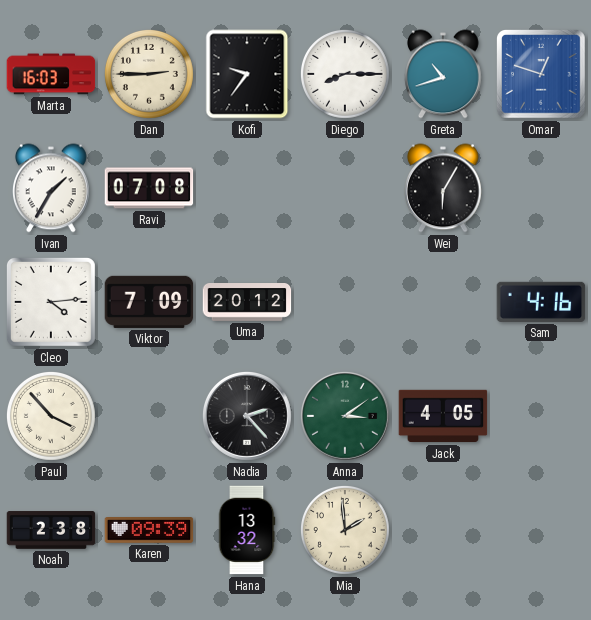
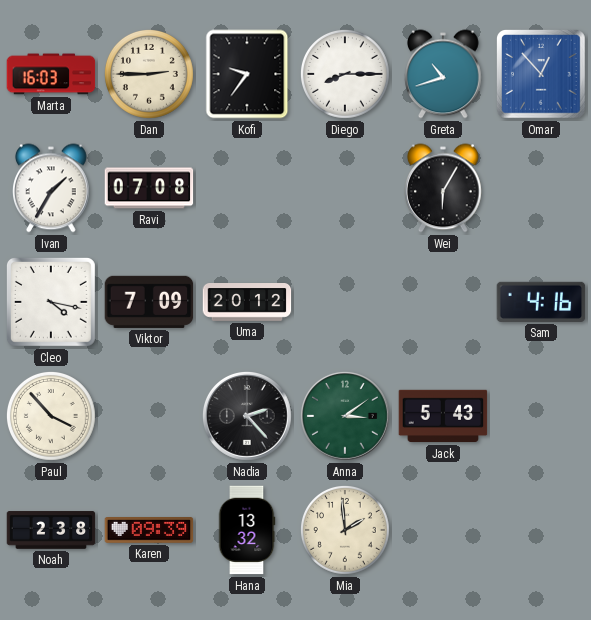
Omar: 12:48 -> 12:53 (542, 75)
Cleo: 4:14 -> 4:17 (51, 302)
Jack: 4:05 -> 5:43 (443, 416)
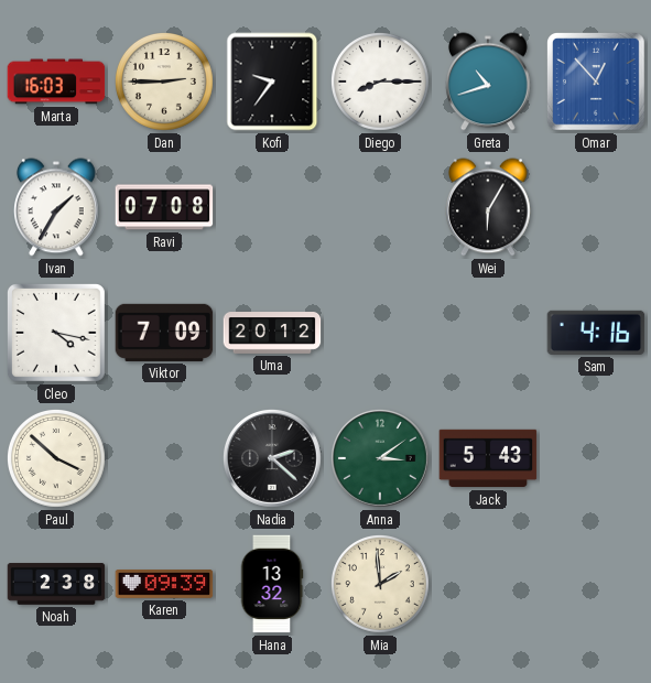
Paul: 3:53 -> 3:52 (56, 458)
Nadia: 2:23 -> 2:22 (272, 458)
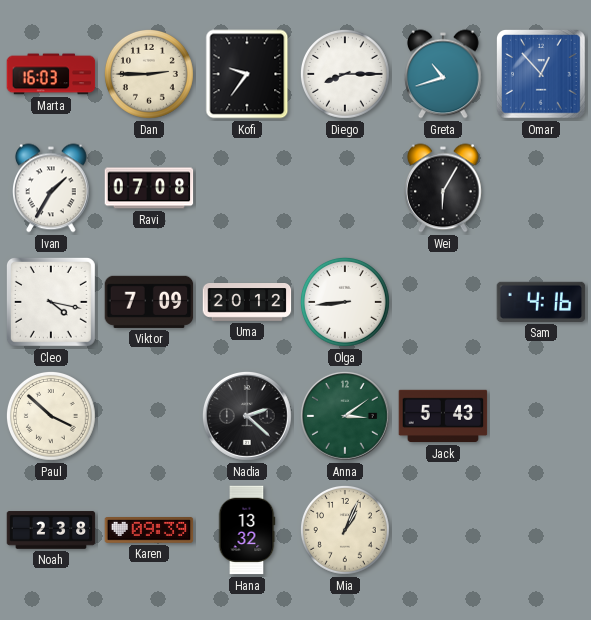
Olga: none -> 8:44 (345, 302)
Mia: 1:59 -> 1:04 (345, 530)
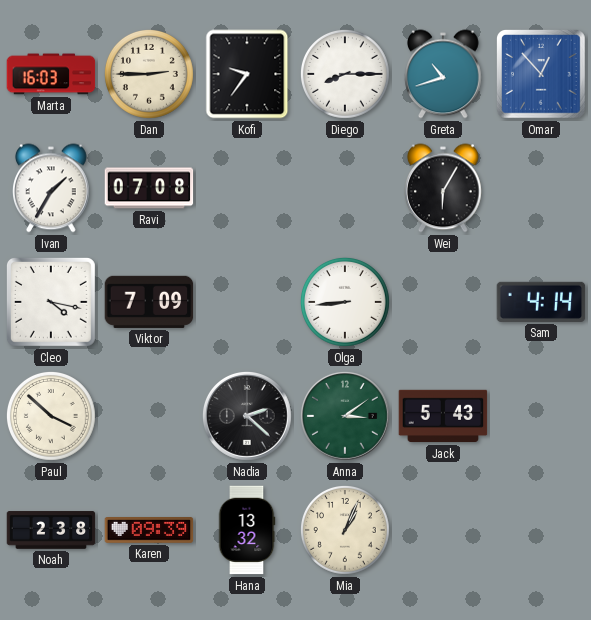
Uma: 20:12 -> none (247, 303)
Sam: 4:16 -> 4:14 (541, 302)
